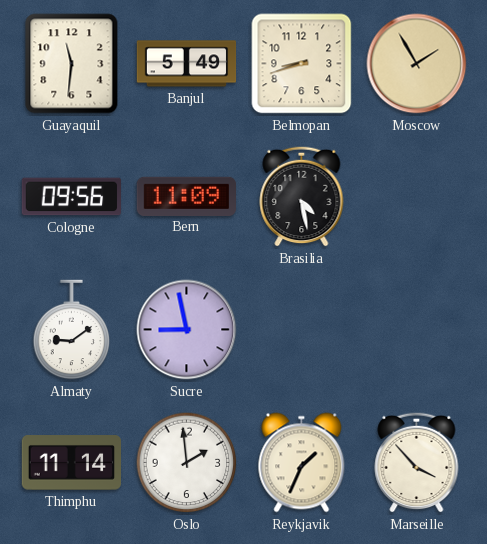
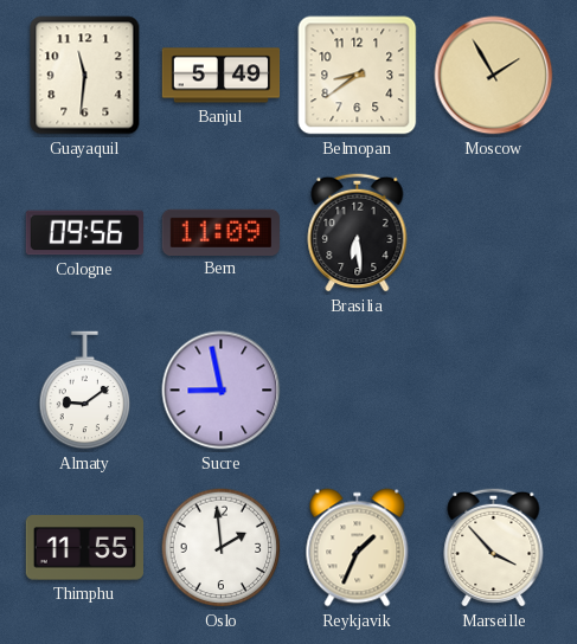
Belmopan: 8:42 -> 8:39 (358, 76)
Brasilia: 4:28 -> 6:29 (358, 232)
Thimphu: 11:14 -> 11:55 (84, 548)
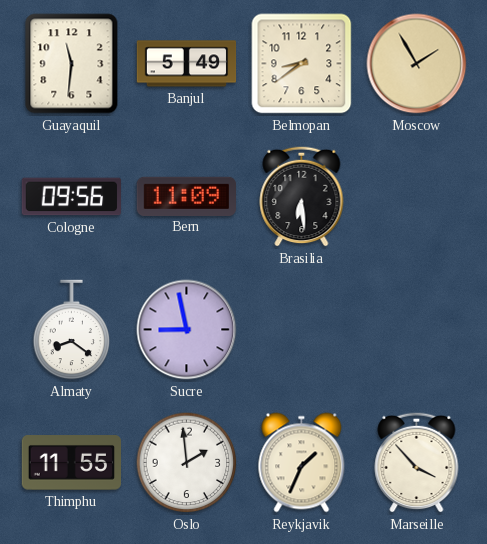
Almaty: 9:09 -> 8:21 (72, 330)
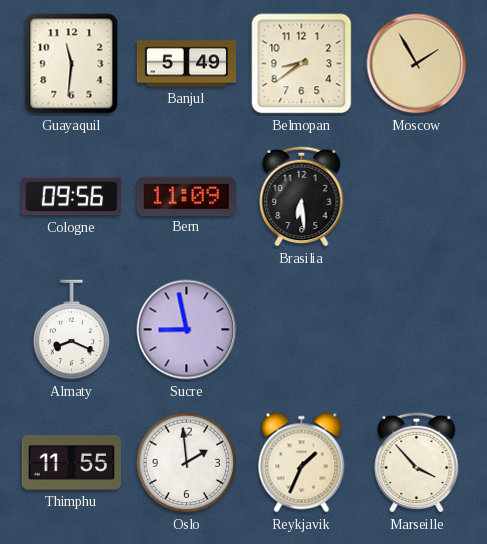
Almaty: 8:21 -> 8:19 (72, 330)
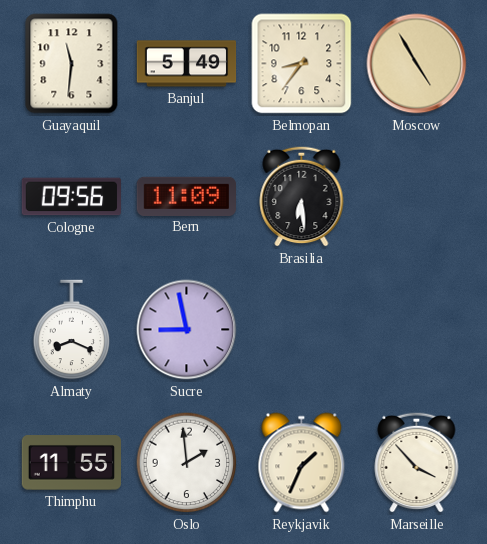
Belmopan: 8:39 -> 8:36 (302, 64)
Moscow: 1:55 -> 4:55 (417, 64)
